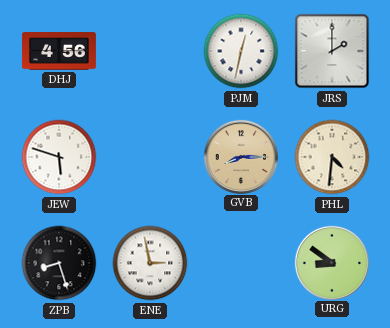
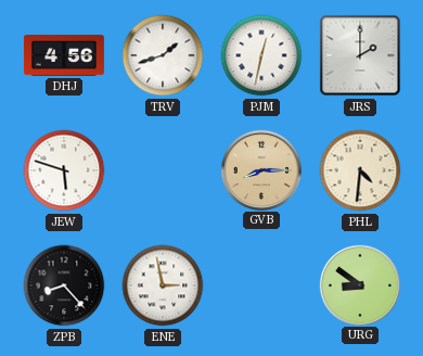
TRV: none -> 1:42 (163, 55)
ZPB: 8:27 -> 8:23 (64, 285)
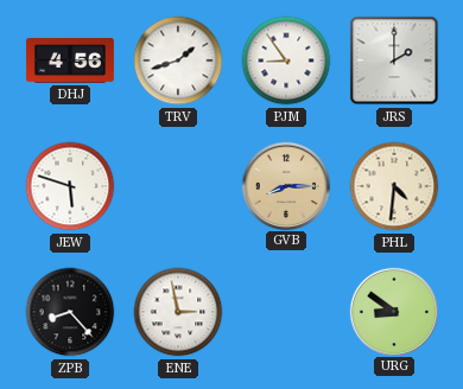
PJM: 12:32 -> 8:54 (286, 60)
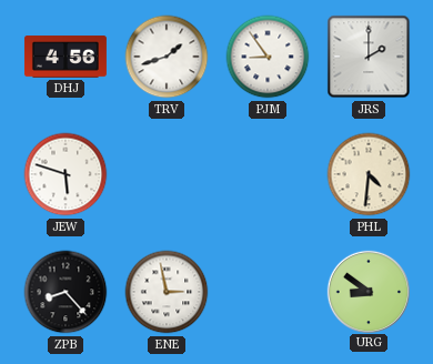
GVB: 8:15 -> none (285, 185)
